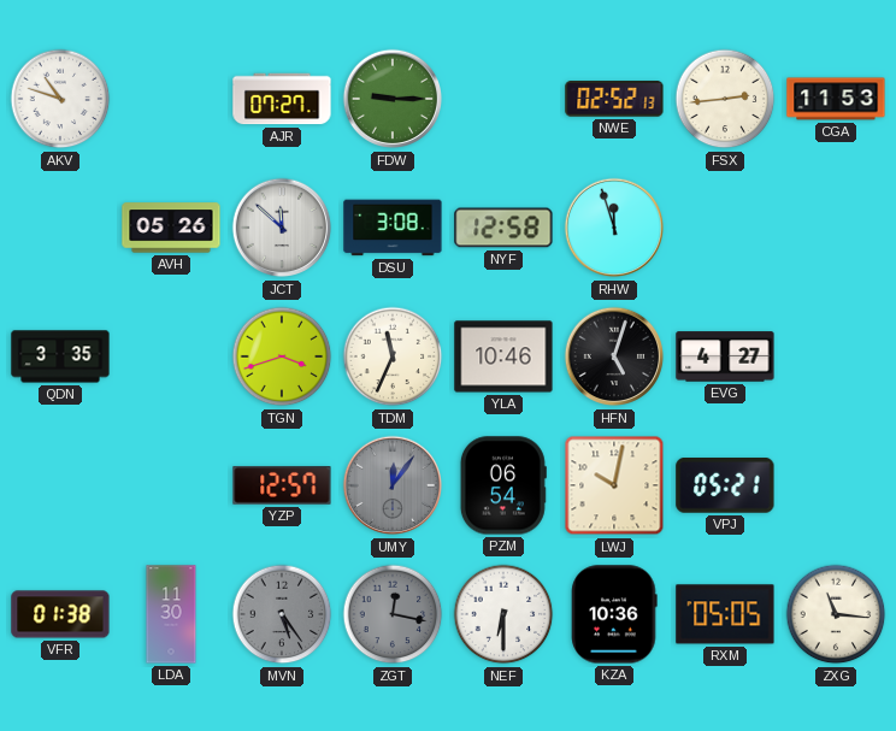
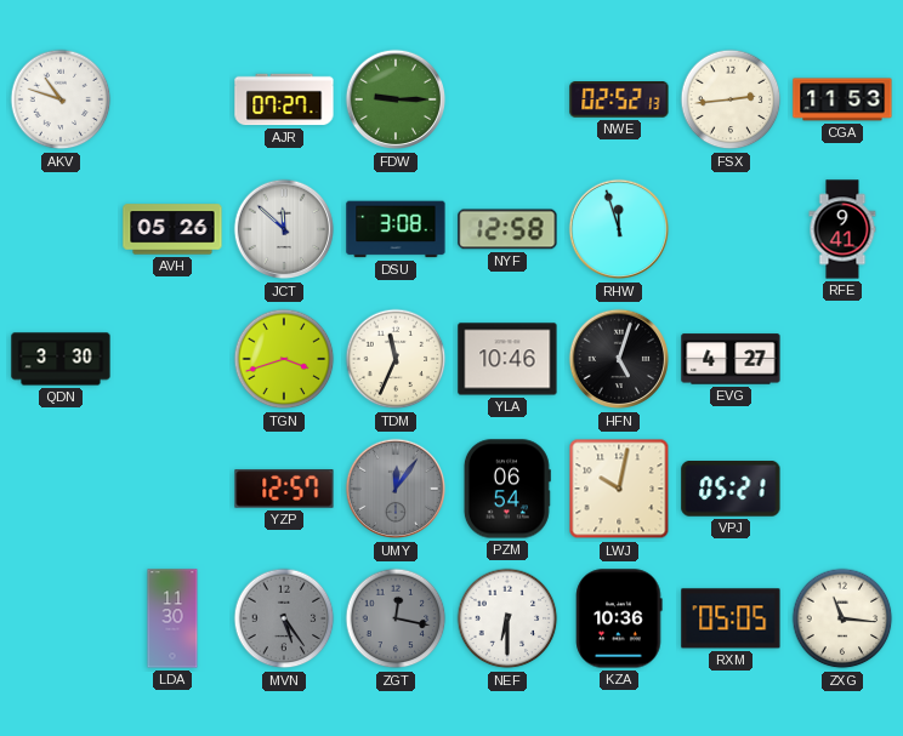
RFE: none -> 9:41 (842, 229)
QDN: 3:35 -> 3:30 (61, 359)
VFR: 01:38 -> none (60, 614)
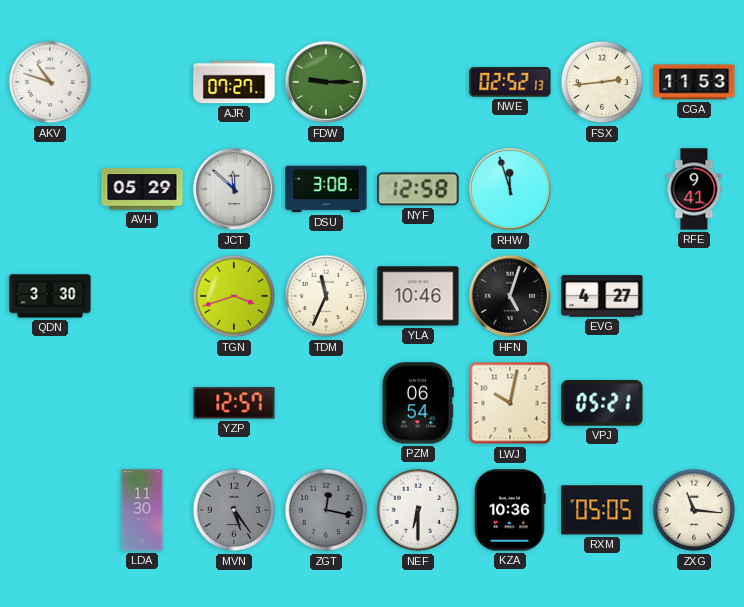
AVH: 05:26 -> 05:29 (142, 189)
UMY: 12:06 -> none (396, 489)
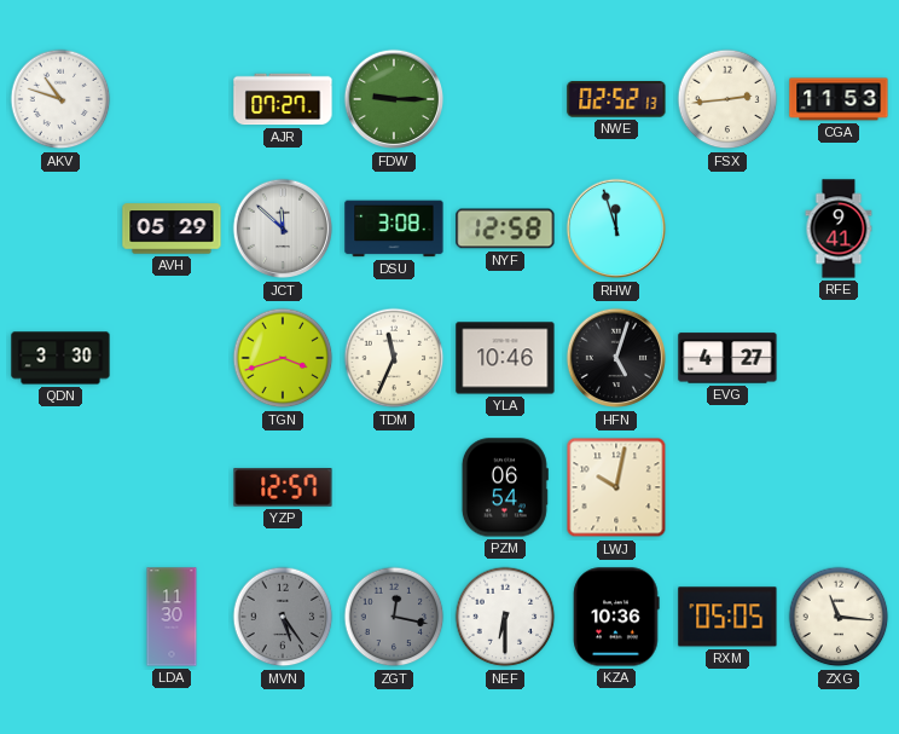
VPJ: 05:21 -> none (602, 404)
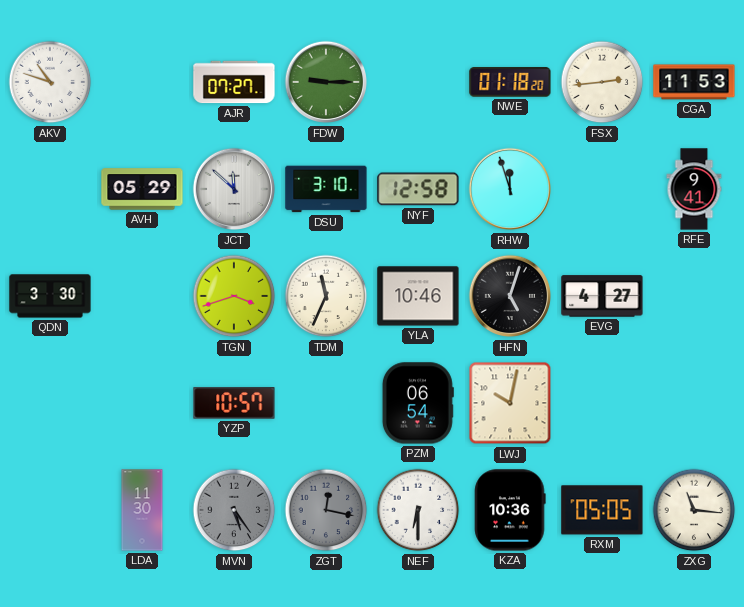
NWE: 02:52 -> 01:18 (510, 82)
DSU: 3:08 -> 3:10 (326, 189)
YZP: 12:57 -> 10:57 (234, 403)
